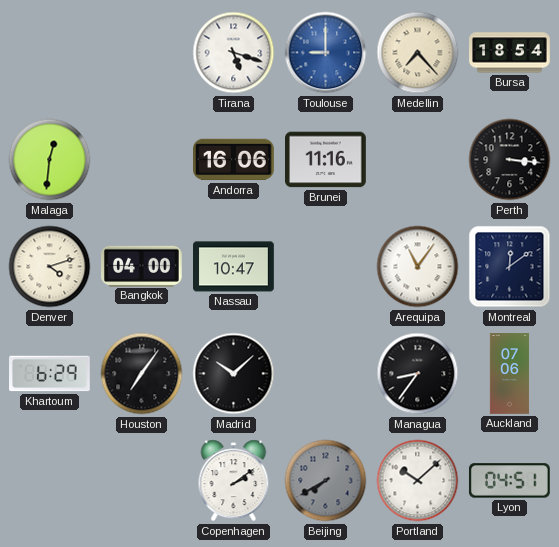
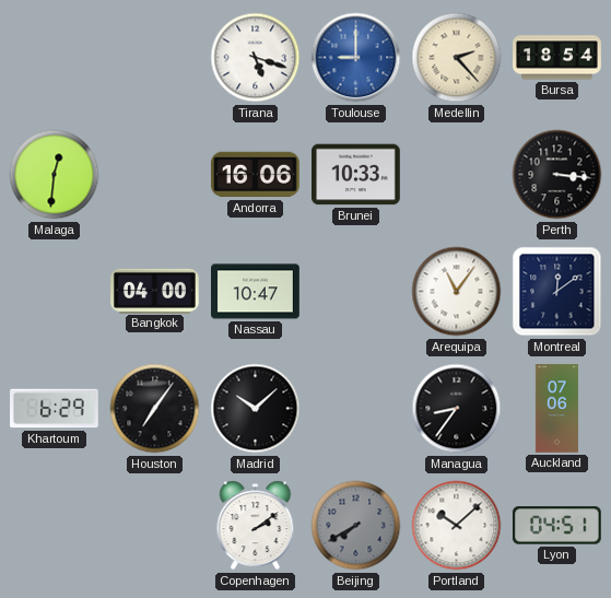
Medellin: 7:23 -> 2:23 (457, 58)
Brunei: 11:16 -> 10:33 (356, 175)
Denver: 4:12 -> none (50, 267)
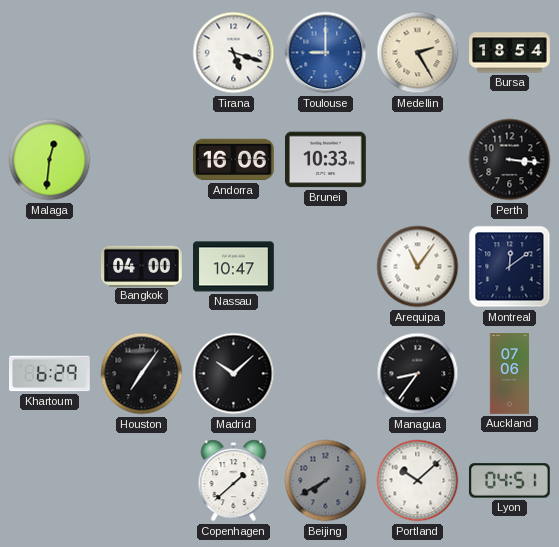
Medellin: 2:23 -> 2:25 (418, 53)
Copenhagen: 2:09 -> 1:38 (234, 481)
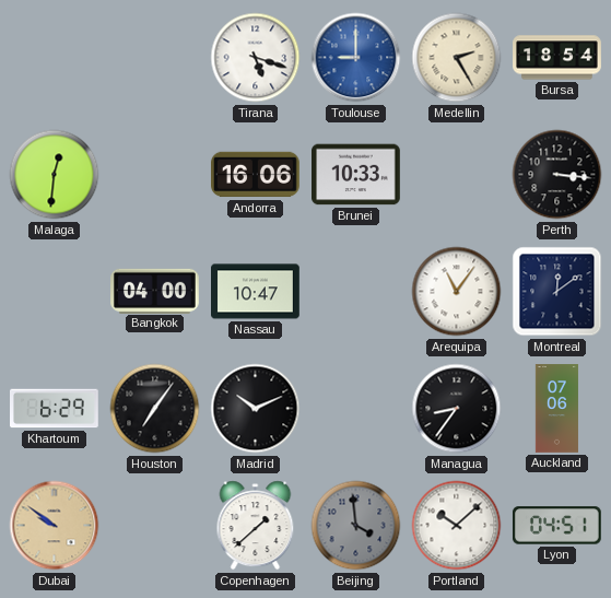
Madrid: 10:08 -> 10:11 (256, 409)
Dubai: none -> 9:51 (55, 526)
Beijing: 7:40 -> 3:59 (356, 526)
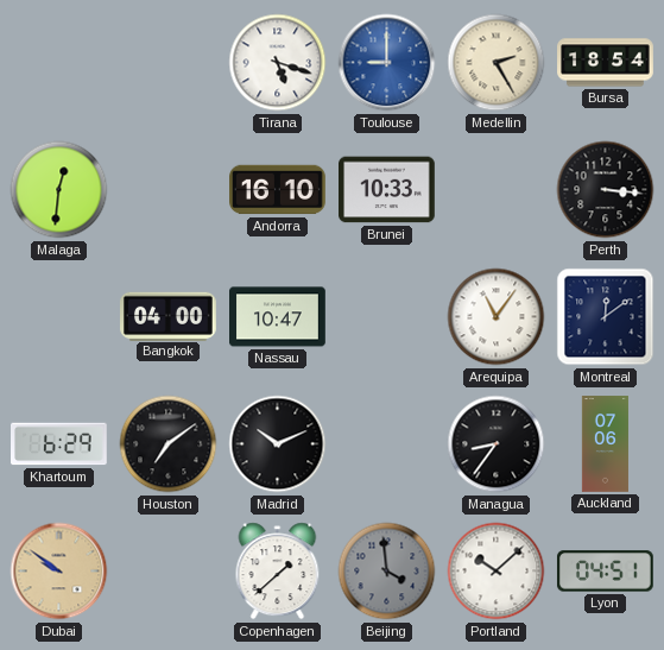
Andorra: 16:06 -> 16:10 (278, 190)
Houston: 7:06 -> 7:09 (169, 444)
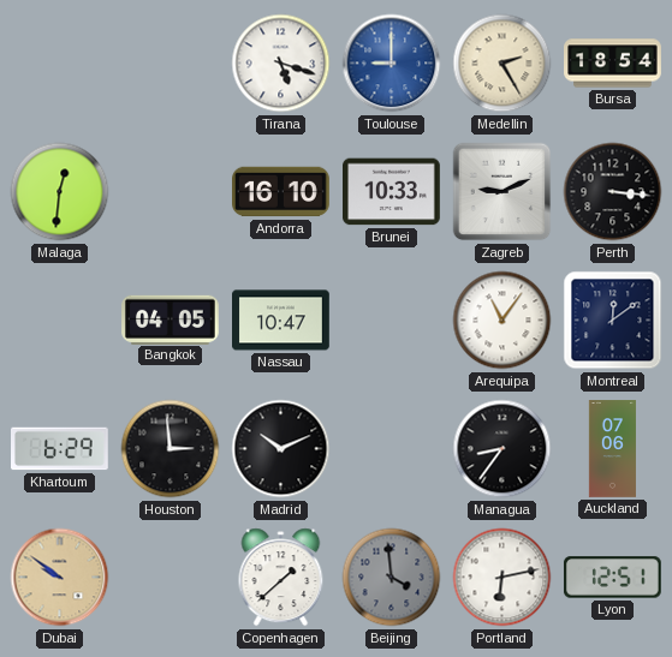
Zagreb: none -> 9:11 (502, 192)
Bangkok: 04:00 -> 04:05 (171, 319)
Houston: 7:09 -> 2:59 (171, 449)
Portland: 10:08 -> 6:13 (502, 578)
Lyon: 04:51 -> 12:51 (612, 578)
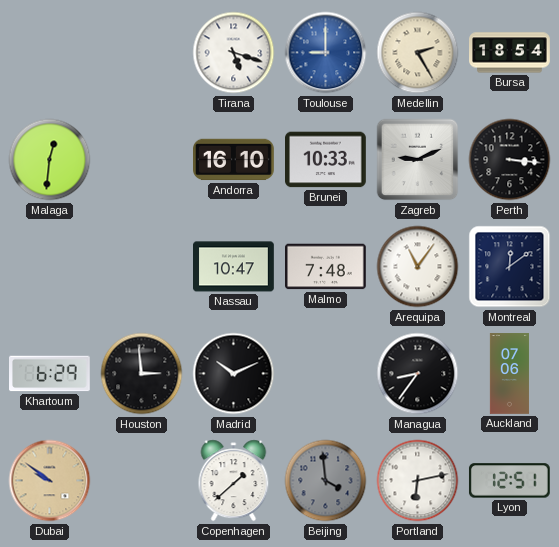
Bangkok: 04:05 -> none (171, 319)
Malmo: none -> 7:48 (326, 267)
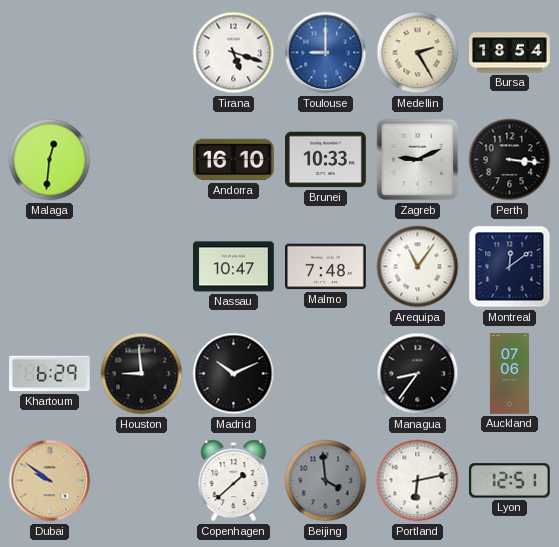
Houston: 2:59 -> 8:59 (142, 374)
